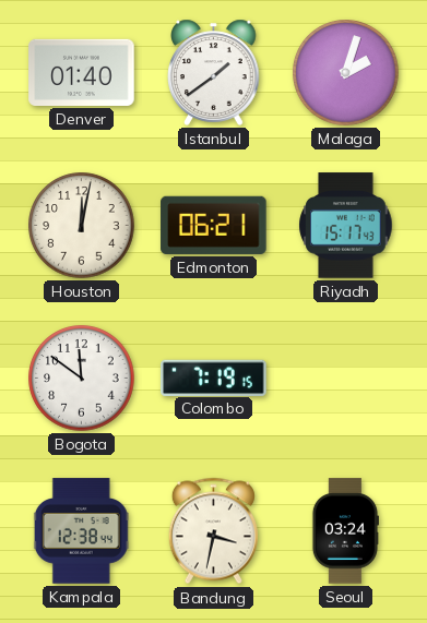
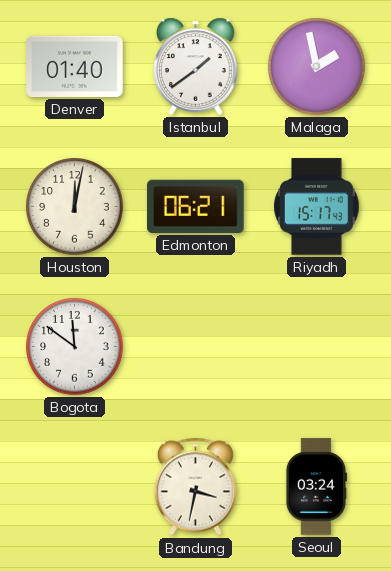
Malaga: 2:03 -> 1:58 (317, 67)
Colombo: 7:19 -> none (214, 378)
Kampala: 12:38 -> none (81, 531)
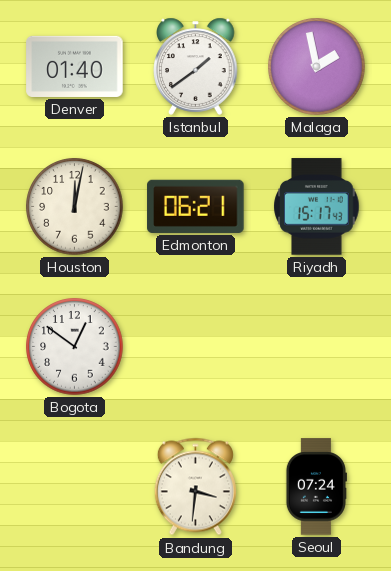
Bogota: 11:51 -> 12:51 (75, 347)
Bandung: 3:32 -> 3:31 (195, 487)
Seoul: 03:24 -> 07:24 (316, 487)
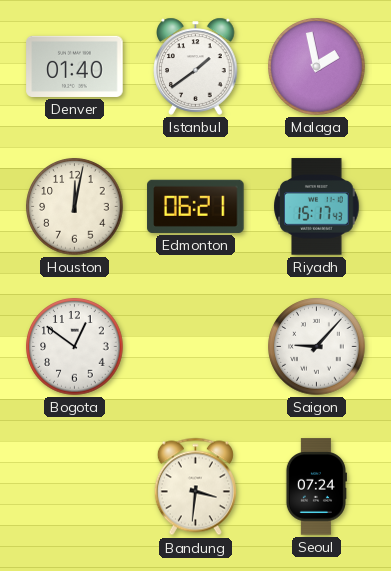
Saigon: none -> 9:07 (317, 347)
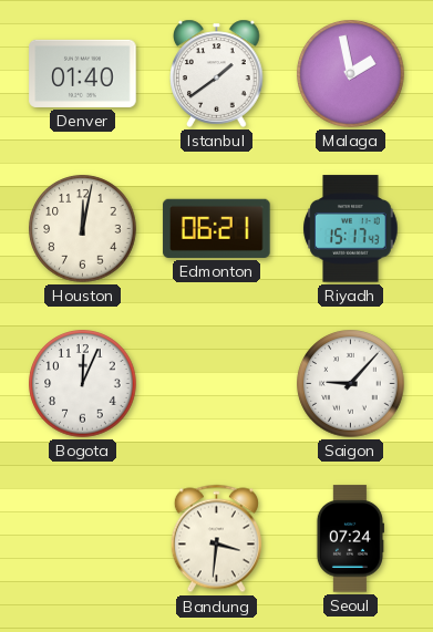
Bogota: 12:51 -> 12:04 (83, 384)
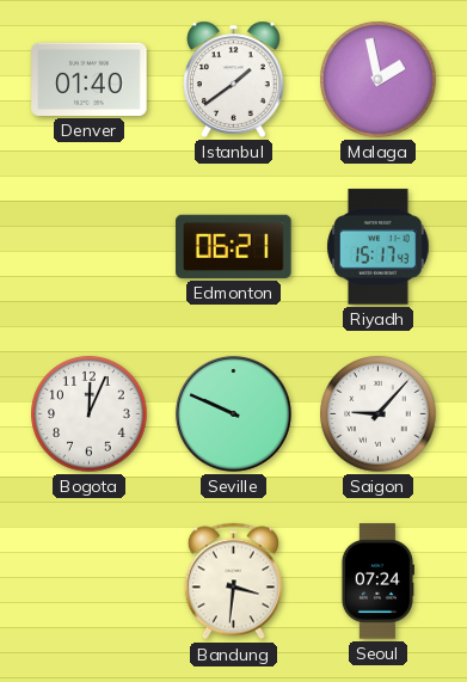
Houston: 12:02 -> none (83, 229)
Seville: none -> 9:49 (234, 414)
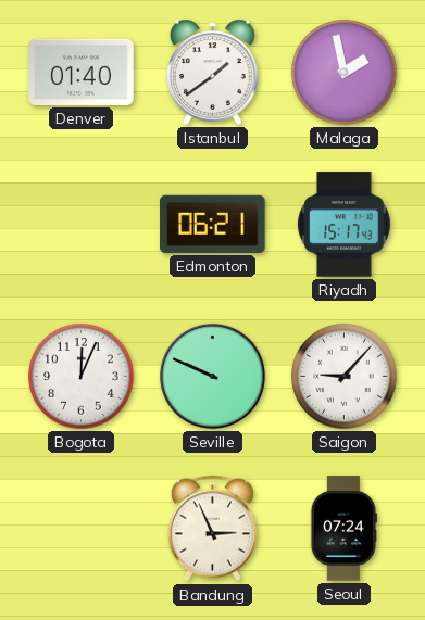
Bandung: 3:31 -> 2:56 (212, 529)
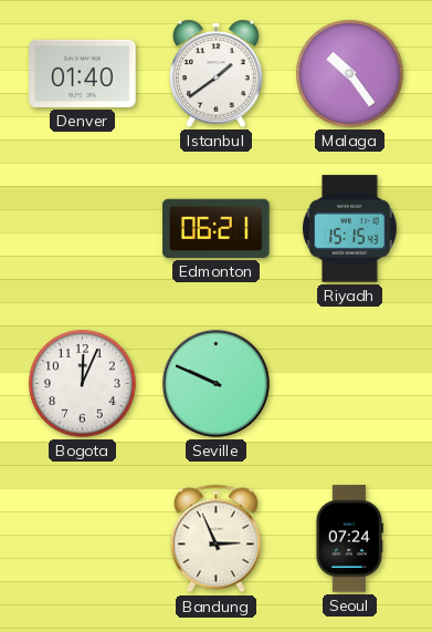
Malaga: 1:58 -> 10:24 (350, 74)
Riyadh: 15:17 -> 15:15 (350, 229)
Saigon: 9:07 -> none (345, 377)
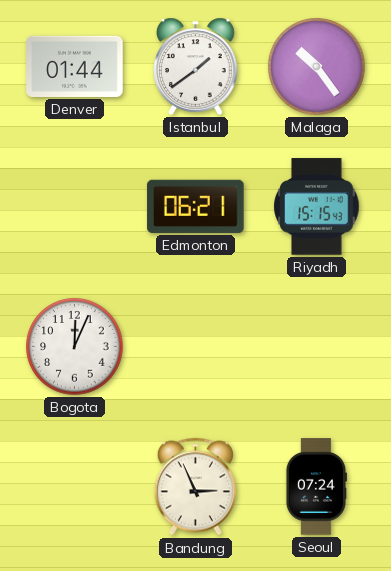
Denver: 01:40 -> 01:44 (75, 66)
Seville: 9:49 -> none (217, 384)
